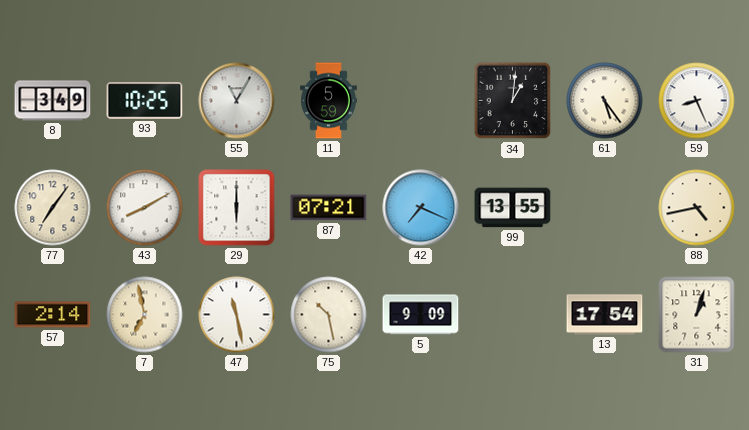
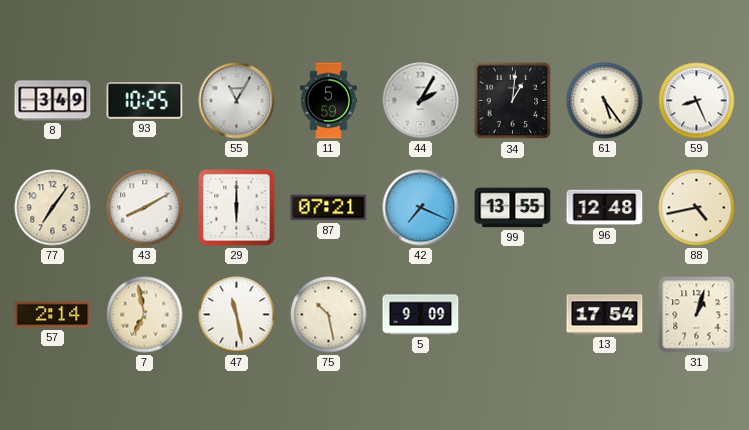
44: none -> 2:05 (421, 101)
96: none -> 12:48 (605, 208)
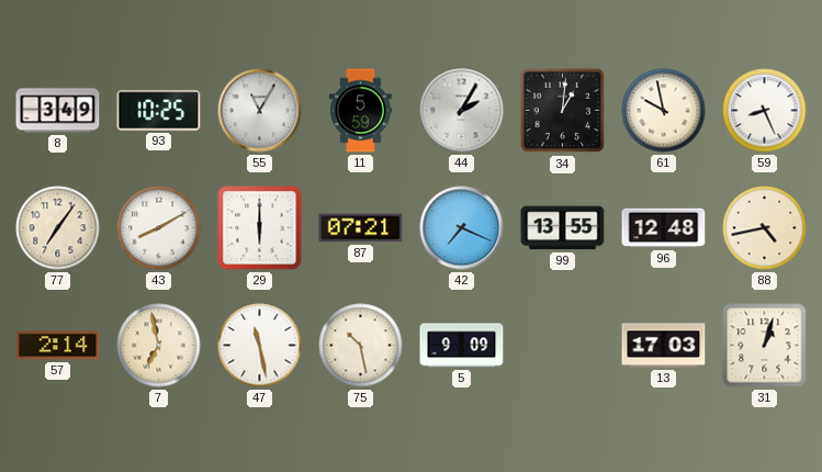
61: 5:24 -> 9:58 (664, 111)
13: 17:54 -> 17:03 (664, 346)
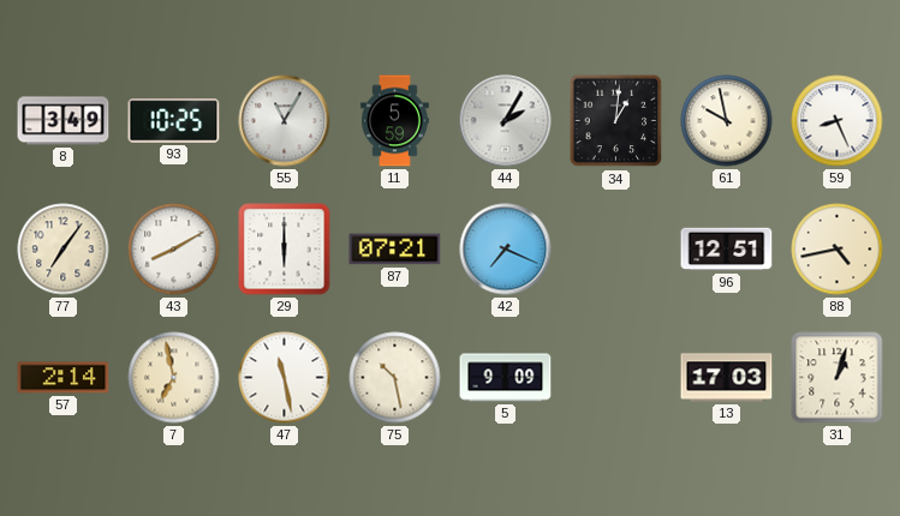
99: 13:55 -> none (563, 228)
96: 12:48 -> 12:51 (727, 250)
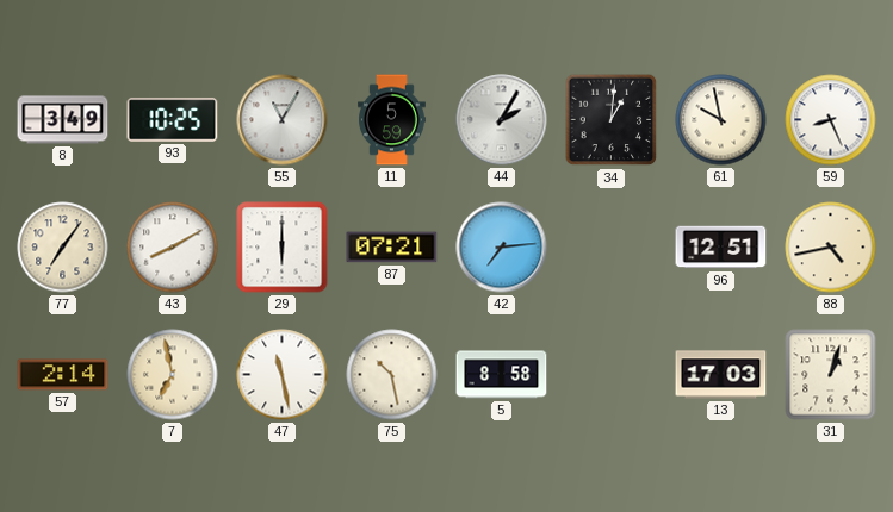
42: 7:19 -> 7:14 (502, 248)
5: 9:09 -> 8:58 (502, 375)
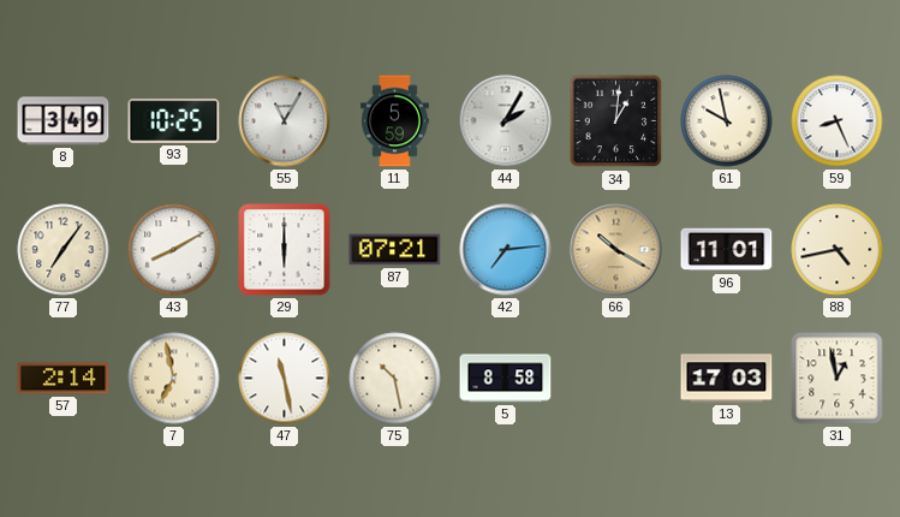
66: none -> 10:20 (616, 250)
96: 12:51 -> 11:01 (727, 250)
31: 1:03 -> 12:58 (838, 379)
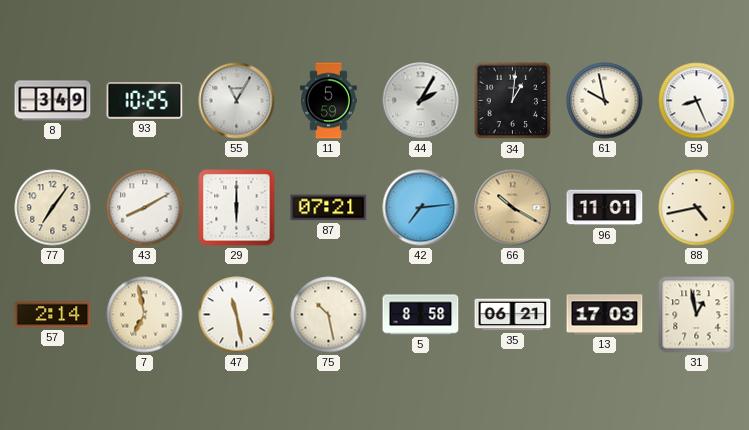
35: none -> 06:21 (513, 315)
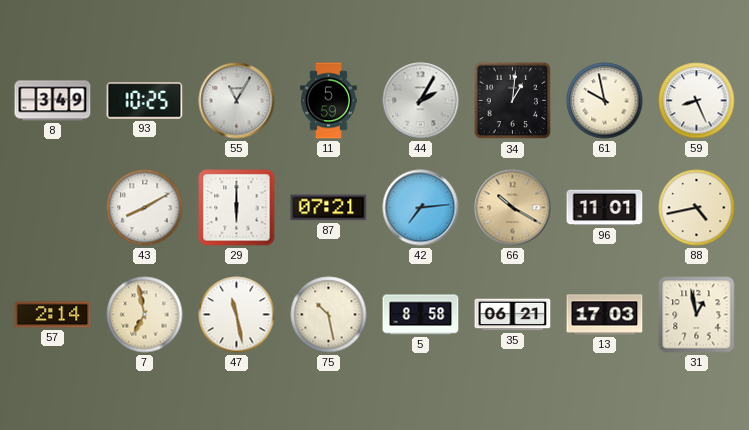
77: 7:06 -> none (53, 208)
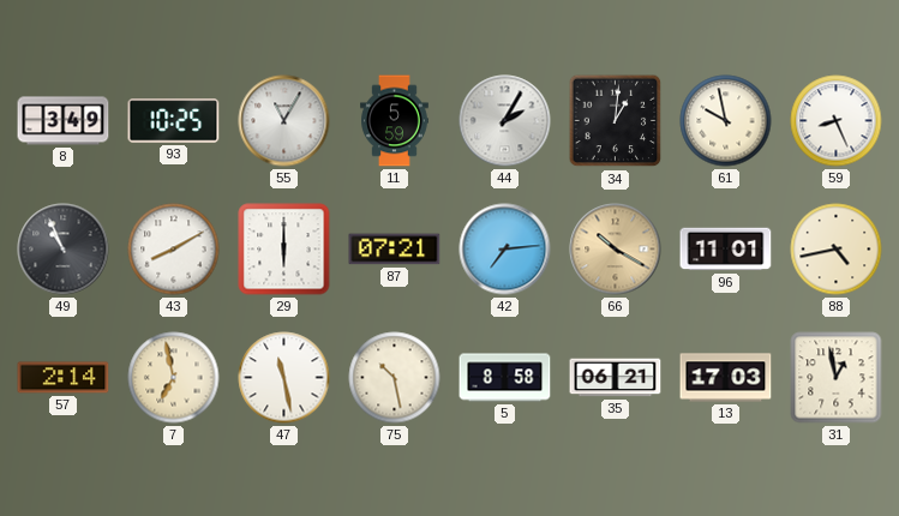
49: none -> 10:56 (64, 250)
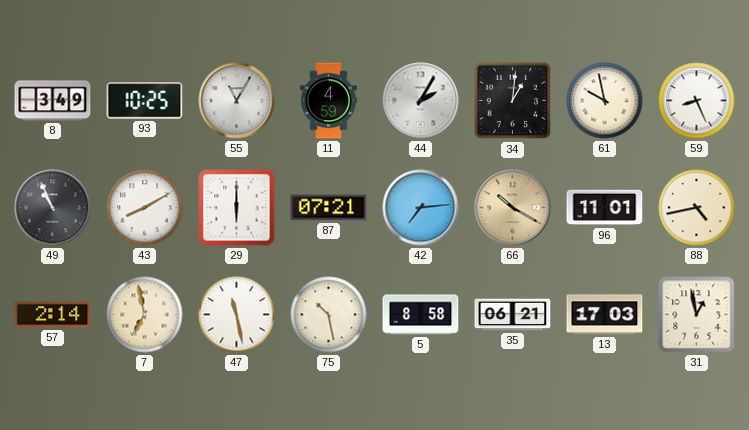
11: 5:59 -> 4:59 (329, 101)
